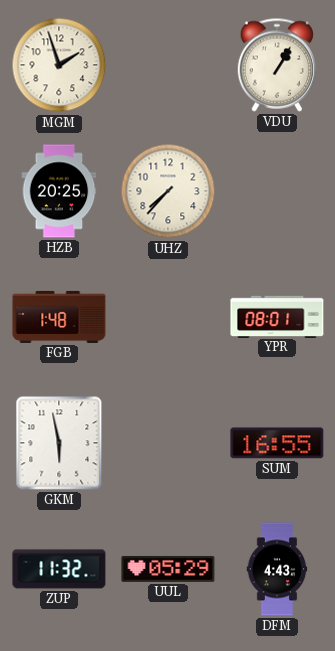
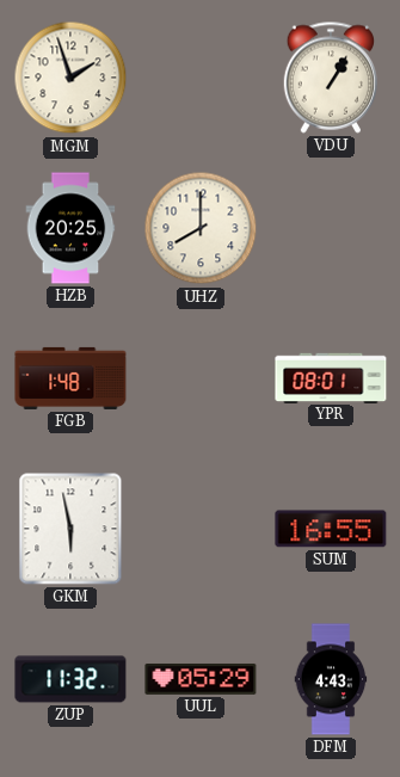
UHZ: 7:37 -> 8:00 (201, 228)
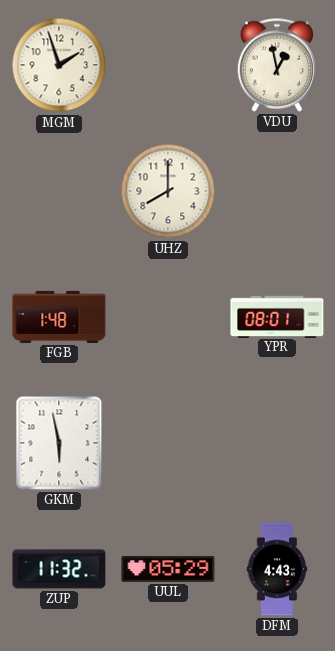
VDU: 1:05 -> 12:58 (276, 65)
HZB: 20:25 -> none (70, 228)
SUM: 16:55 -> none (331, 529)
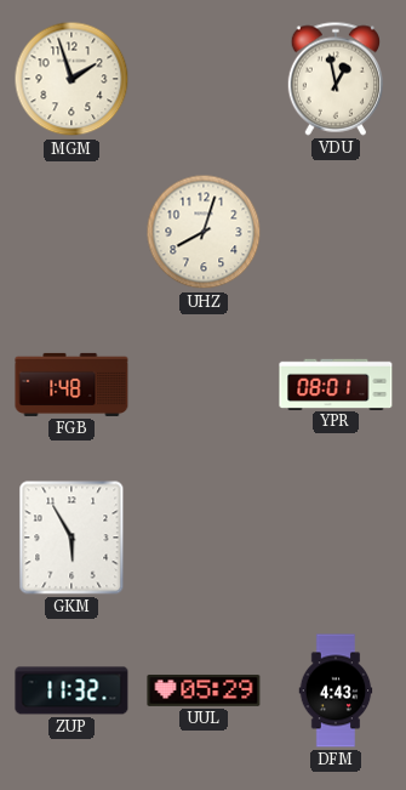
UHZ: 8:00 -> 8:03 (204, 232)
GKM: 5:58 -> 5:55 (72, 538)
